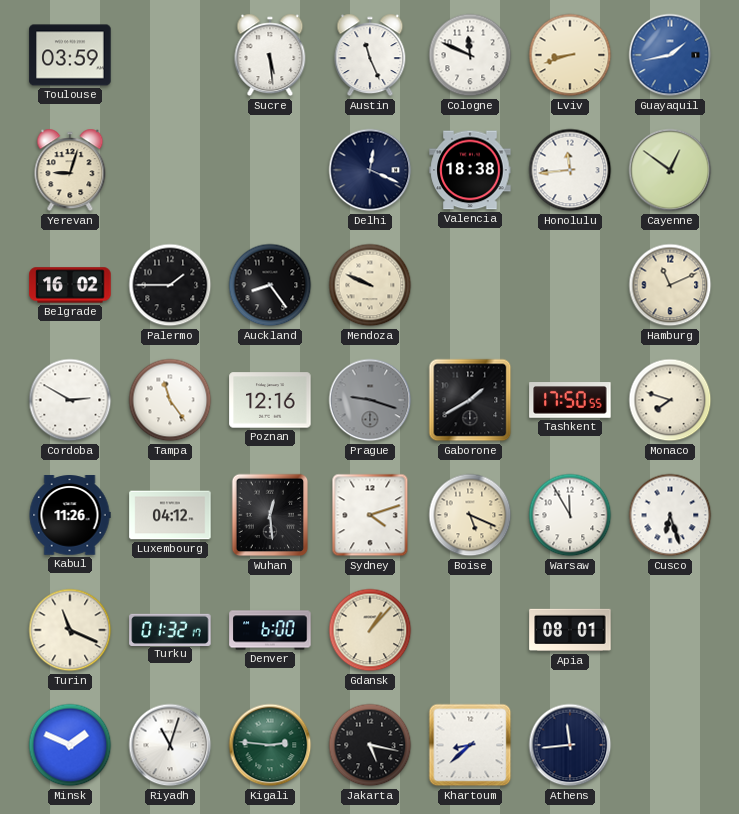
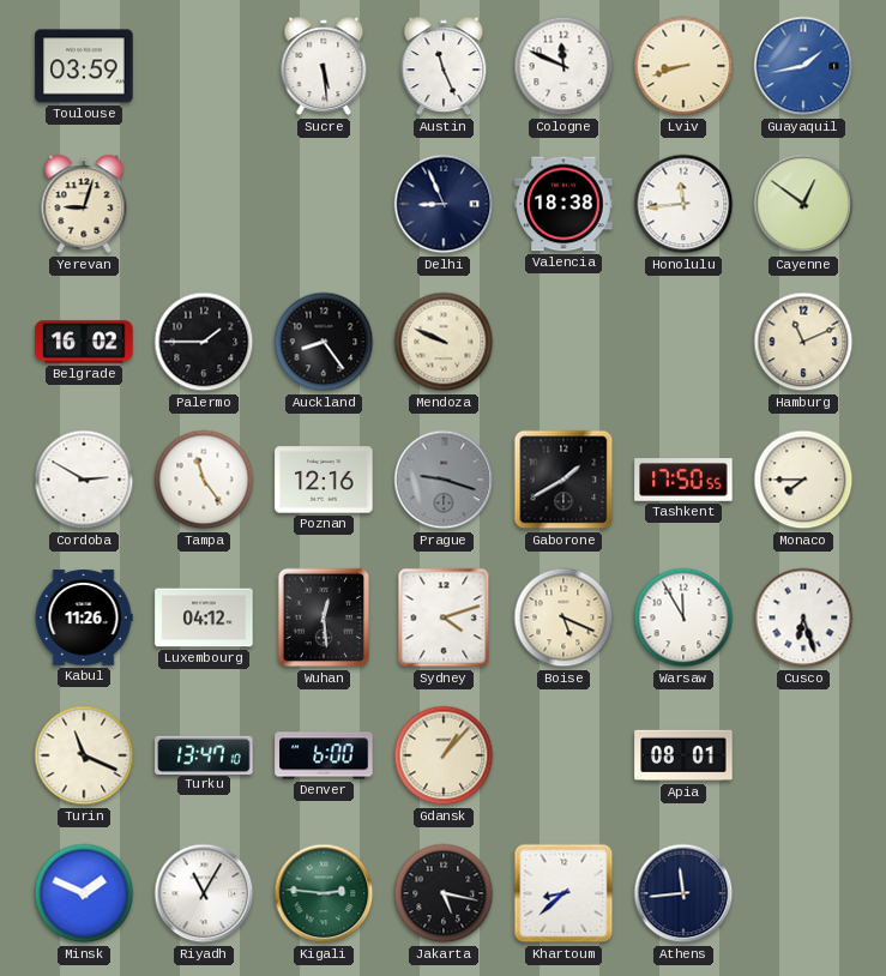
Delhi: 12:19 -> 8:56 (444, 204)
Monaco: 7:48 -> 7:45 (803, 480)
Turku: 01:32 -> 13:47 (204, 754)
Riyadh: 11:03 -> 11:05 (204, 893)
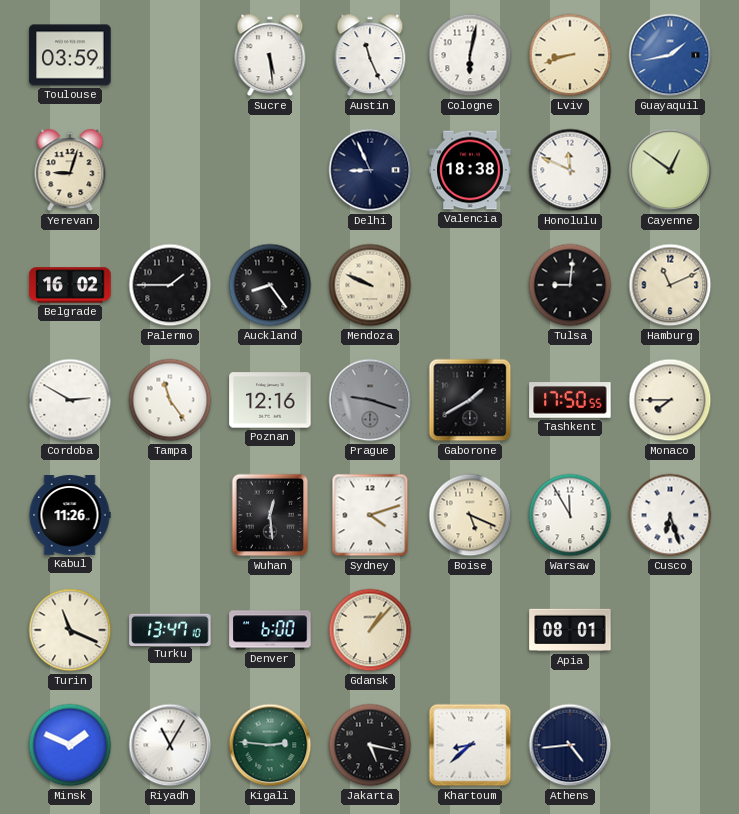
Cologne: 11:49 -> 6:02 (470, 55)
Honolulu: 11:44 -> 11:49 (570, 170)
Tulsa: none -> 9:01 (570, 285)
Luxembourg: 04:12 -> none (204, 617)
Athens: 11:44 -> 4:44 (570, 745)
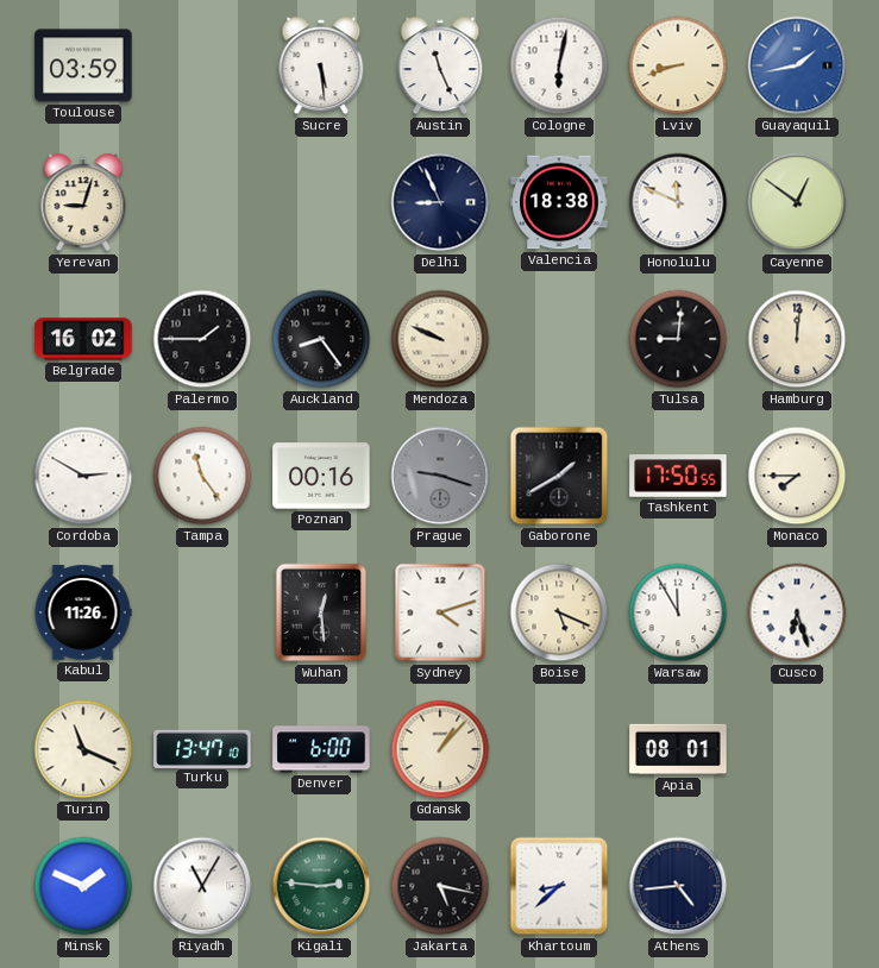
Hamburg: 11:11 -> 12:01 (797, 339)
Poznan: 12:16 -> 00:16 (321, 476)
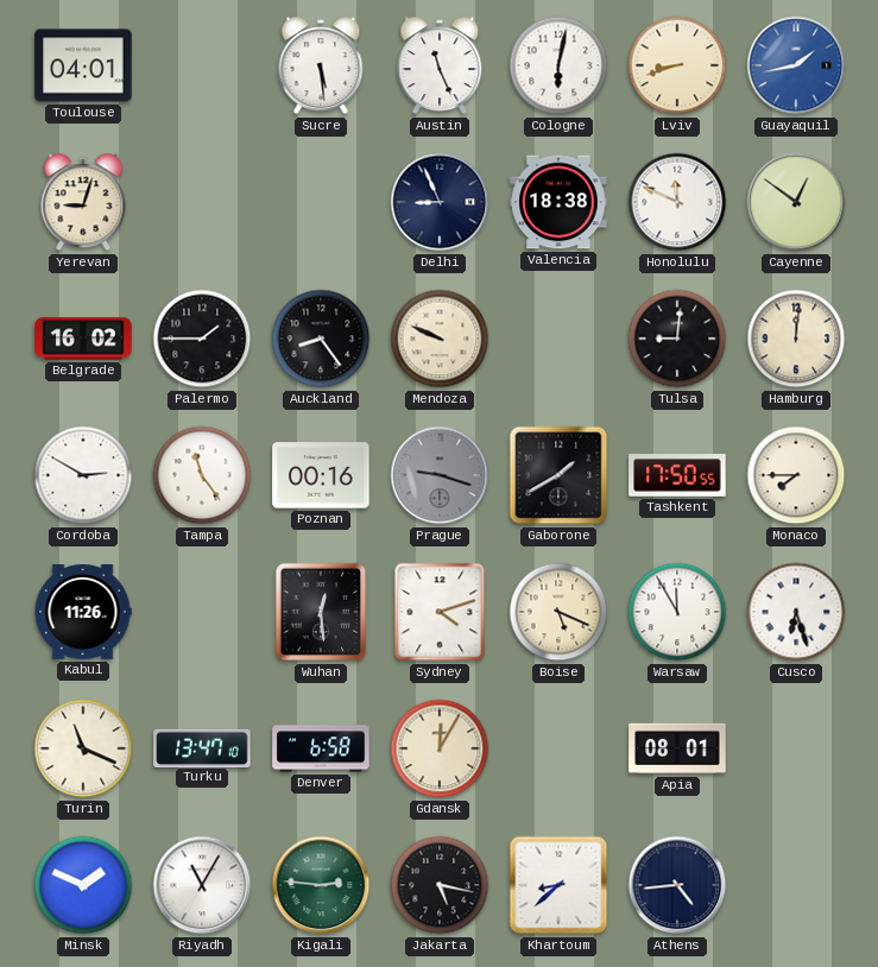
Toulouse: 03:59 -> 04:01 (83, 65)
Denver: 6:00 -> 6:58 (321, 748)
Gdansk: 1:07 -> 12:05 (440, 748)
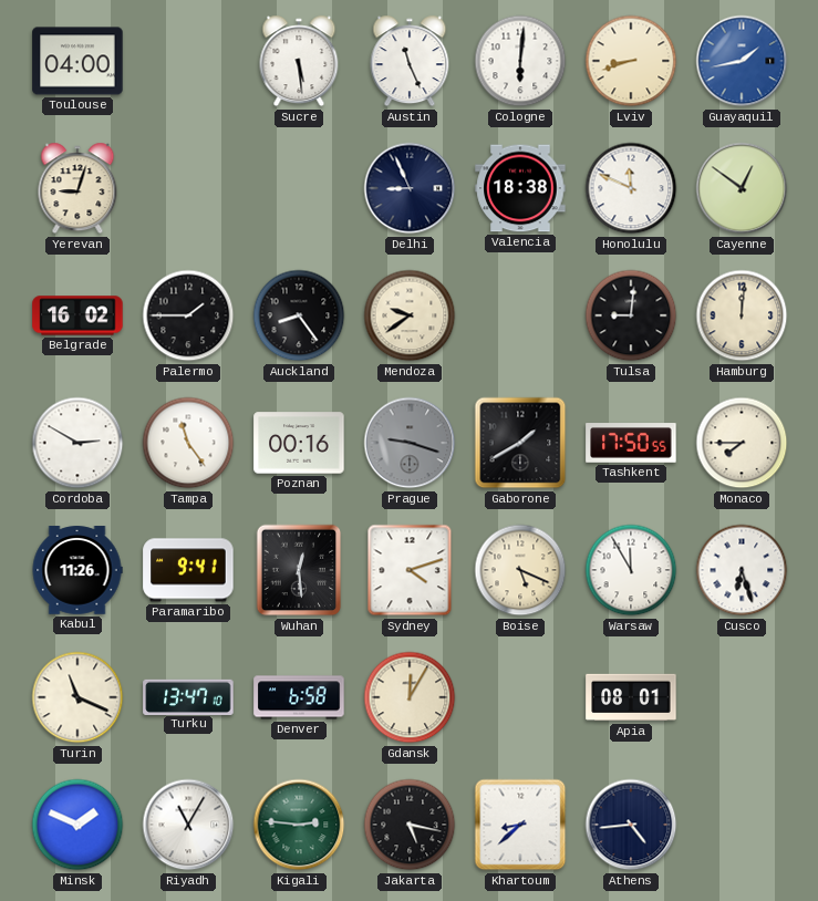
Toulouse: 04:01 -> 04:00 (77, 61)
Cologne: 6:02 -> 6:01 (520, 61)
Mendoza: 9:49 -> 9:39 (410, 315)
Paramaribo: none -> 9:41 (188, 570)
